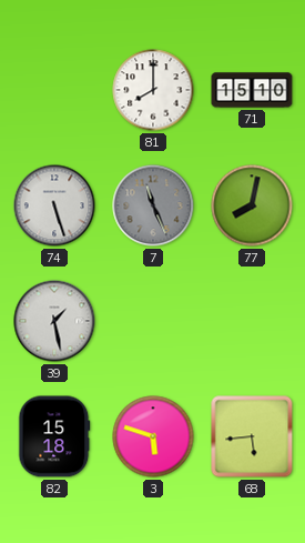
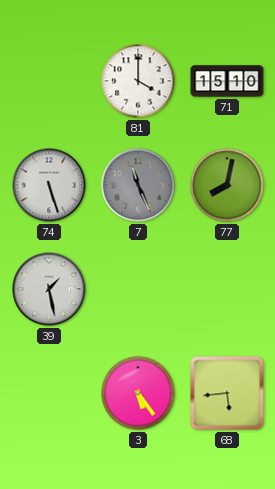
81: 8:00 -> 4:00 (138, 81)
82: 15:18 -> none (54, 436)
3: 5:48 -> 5:24 (138, 393)
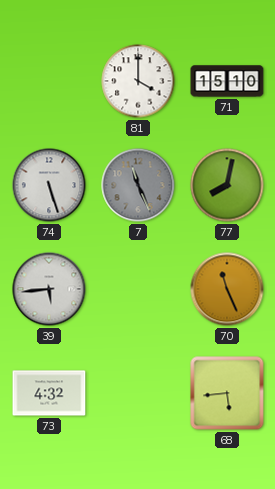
39: 1:28 -> 5:44 (49, 289)
70: none -> 11:26 (227, 289)
73: none -> 4:32 (49, 393)
3: 5:24 -> none (138, 393)
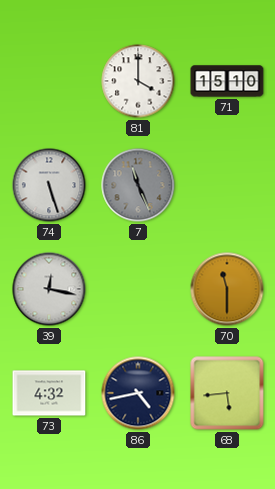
77: 8:02 -> none (227, 185)
39: 5:44 -> 12:17 (49, 289)
70: 11:26 -> 11:30 (227, 289)
86: none -> 4:43 (138, 393)
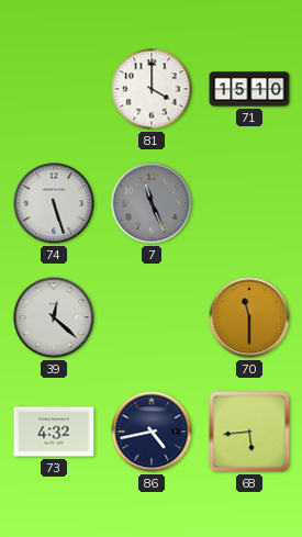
39: 12:17 -> 12:22 (54, 317)
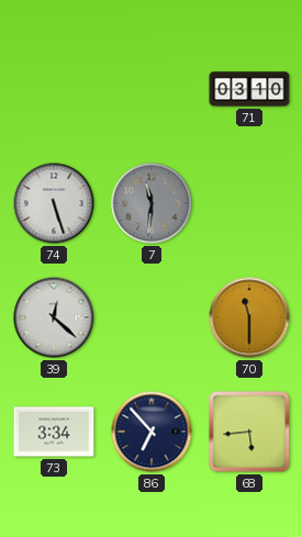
81: 4:00 -> none (152, 89)
71: 15:10 -> 03:10 (249, 89)
7: 11:26 -> 11:31 (152, 203)
73: 4:32 -> 3:34 (54, 432)
86: 4:43 -> 6:53 (152, 432)
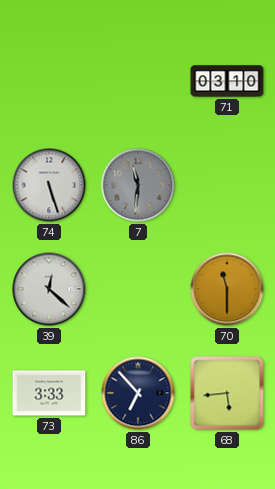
73: 3:34 -> 3:33 (49, 393)
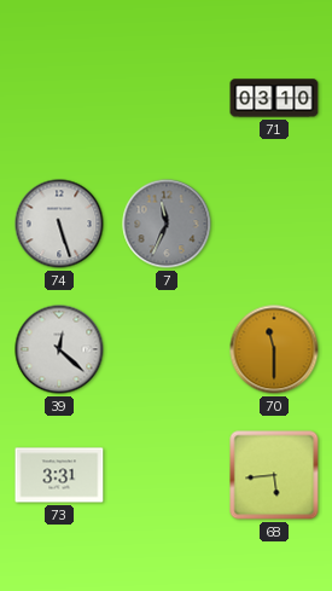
7: 11:31 -> 11:34 (167, 224)
73: 3:33 -> 3:31 (59, 475)
86: 6:53 -> none (138, 393)
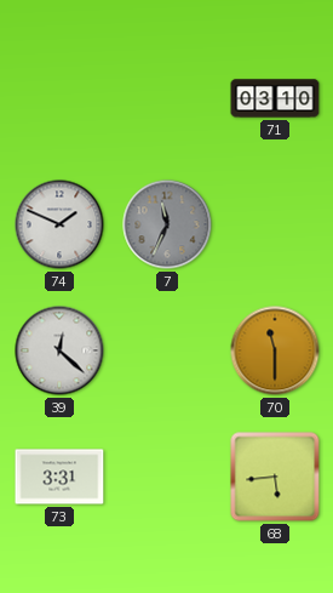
74: 5:27 -> 1:49 (59, 224)
